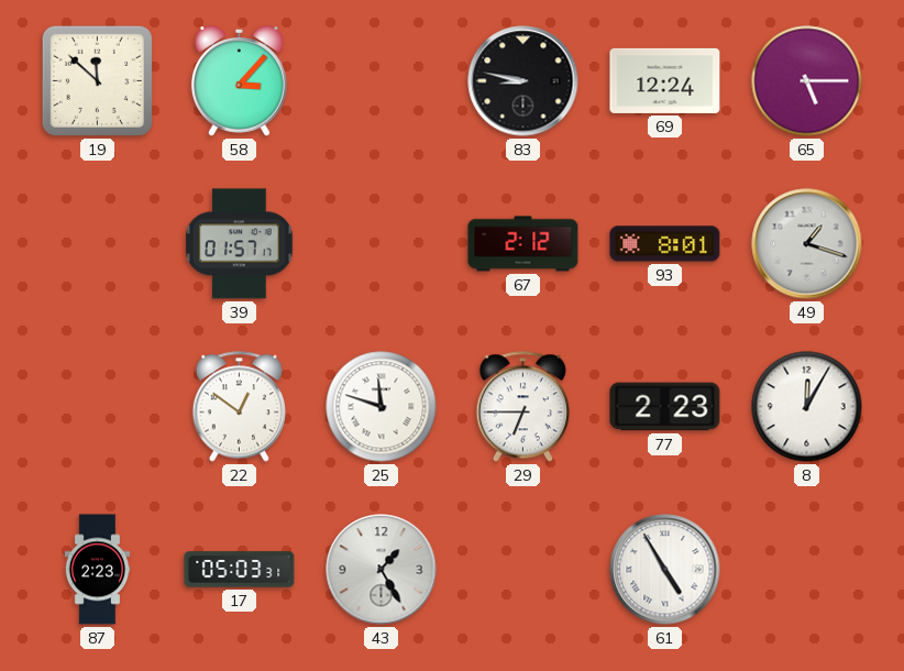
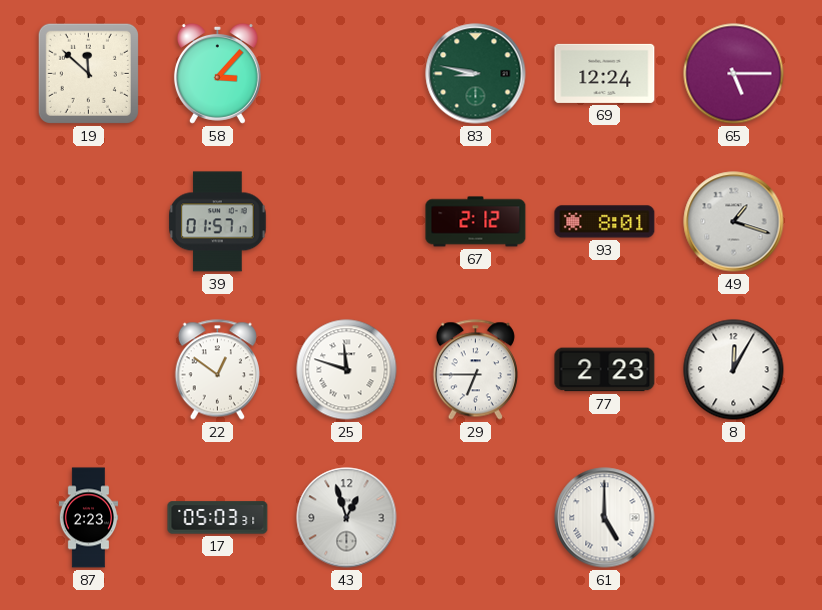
83 dial: black -> green (476, 74)
43: 1:25 -> 12:57 (347, 518)
61: 4:55 -> 5:00 (605, 518)
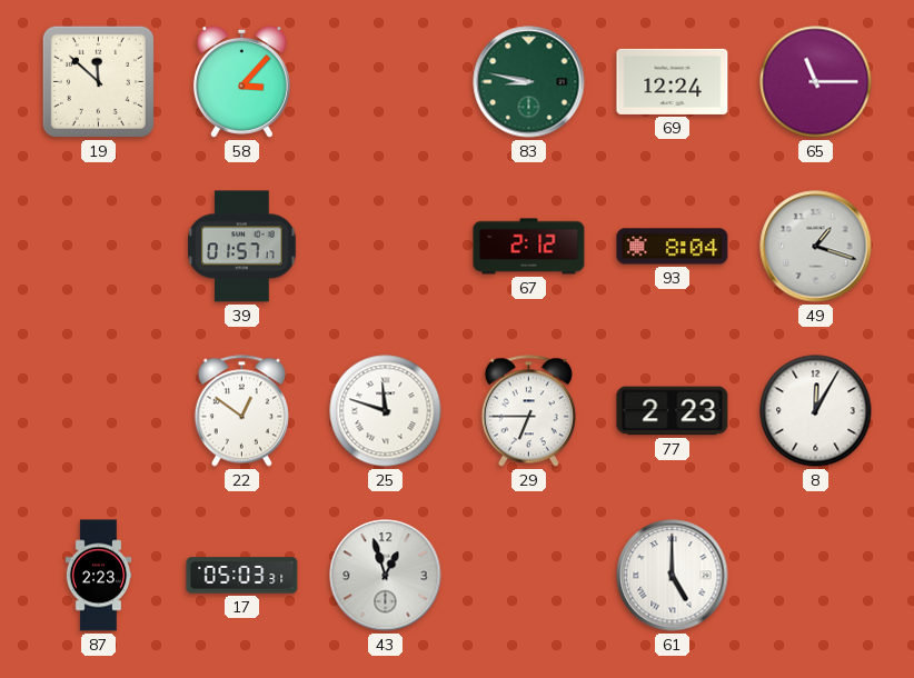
65: 5:15 -> 11:15 (816, 82)
93: 8:01 -> 8:04 (673, 247)
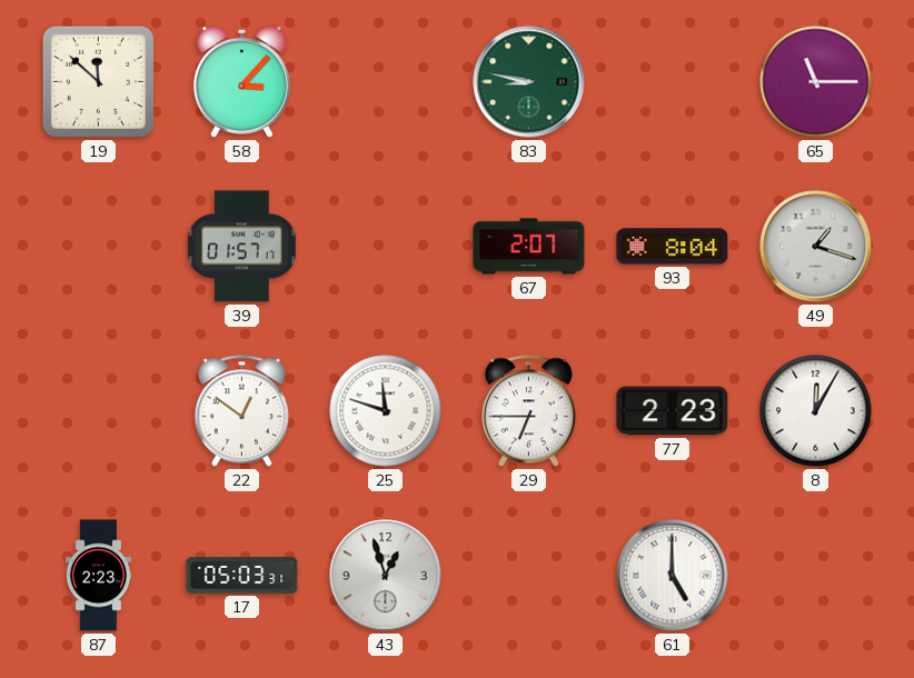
69: 12:24 -> none (673, 81)
67: 2:12 -> 2:07 (529, 247)
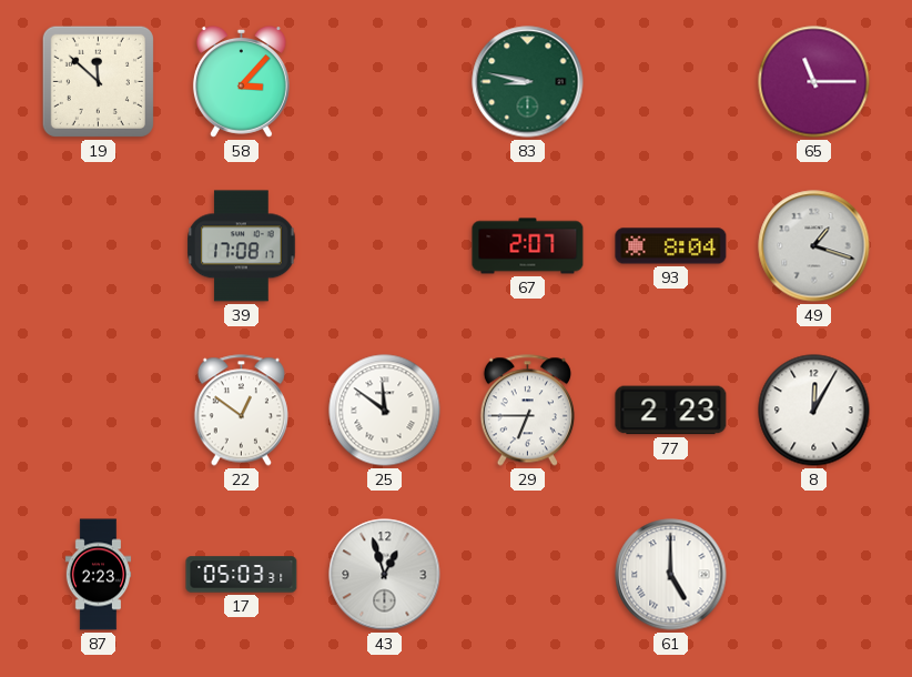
39: 01:57 -> 17:08 (242, 246)
25: 11:48 -> 11:51 (385, 411)
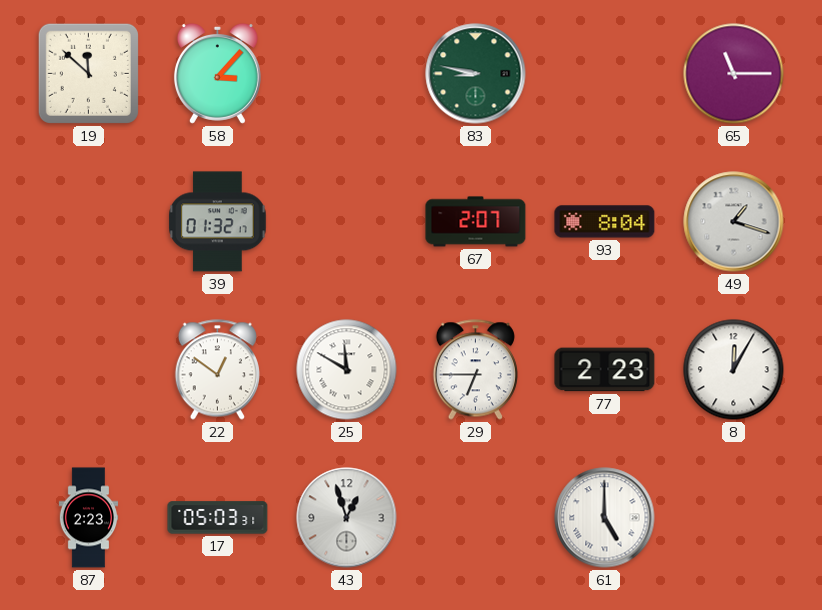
39: 17:08 -> 01:32 (218, 222)
25: 11:51 -> 11:50 (347, 370)
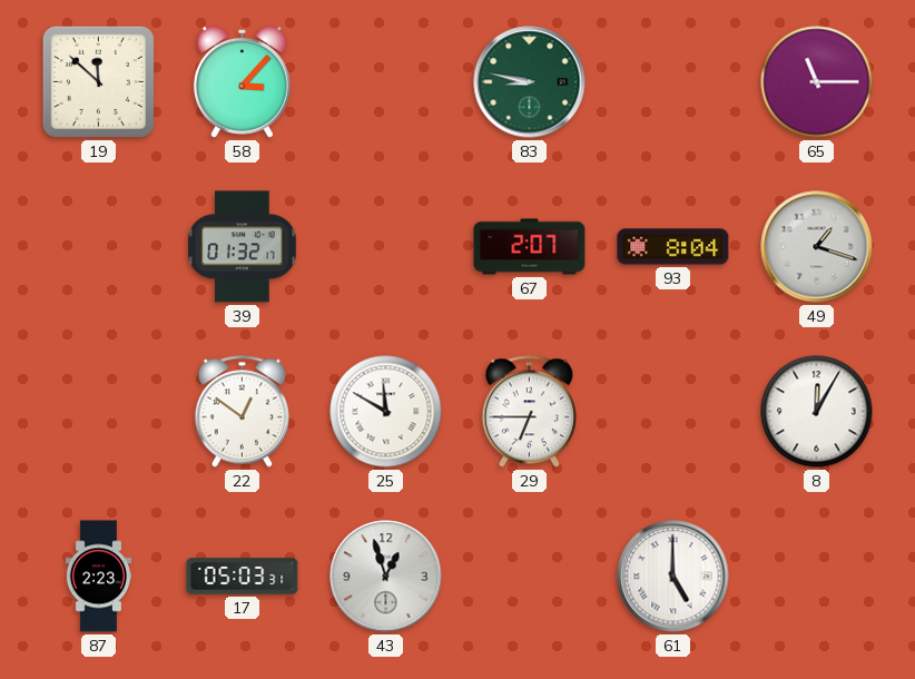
77: 2:23 -> none (605, 370)
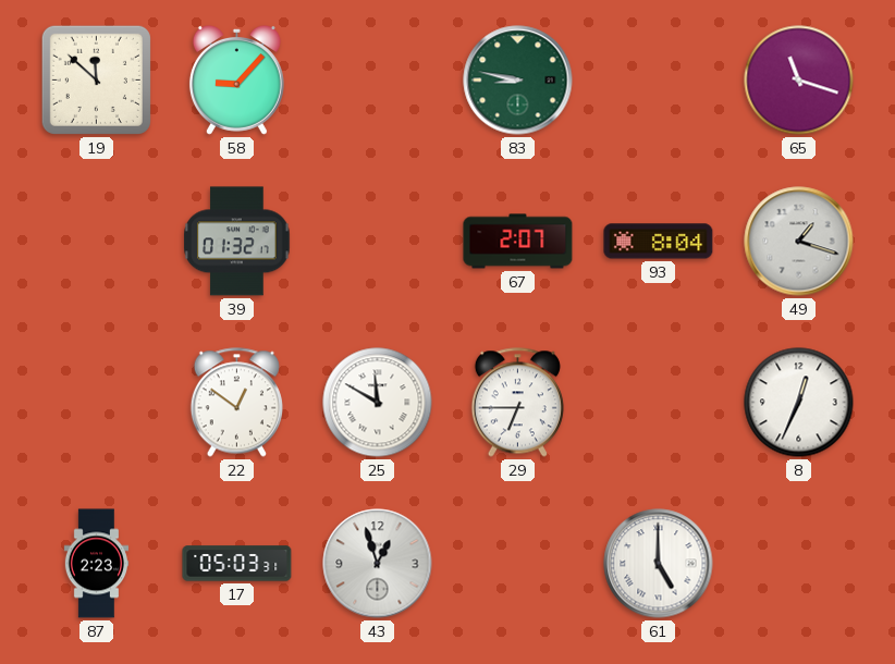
58: 3:07 -> 9:07 (236, 79)
65: 11:15 -> 11:18 (799, 81)
8: 12:05 -> 12:34 (799, 403)
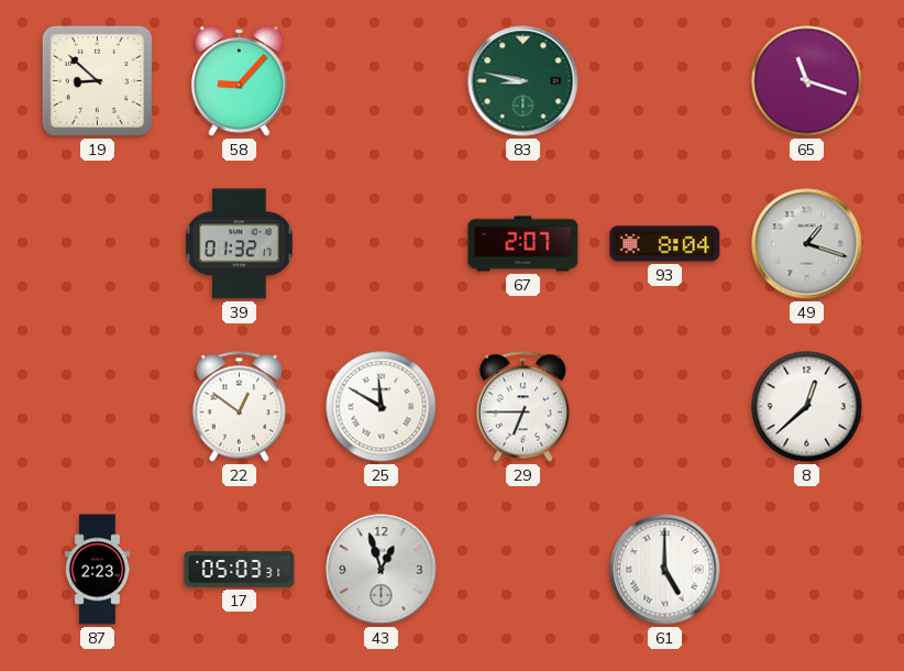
19: 11:52 -> 8:52 (97, 80)
8: 12:34 -> 12:38 (807, 407)
